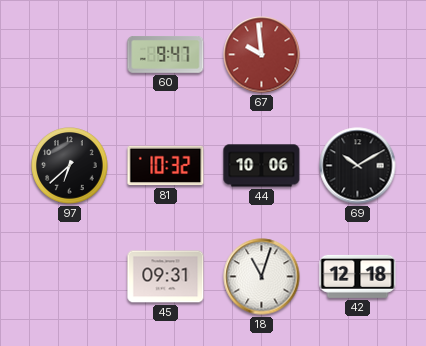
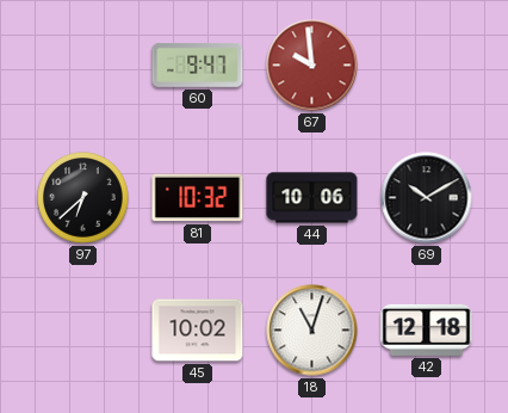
45: 09:31 -> 10:02 (198, 331)
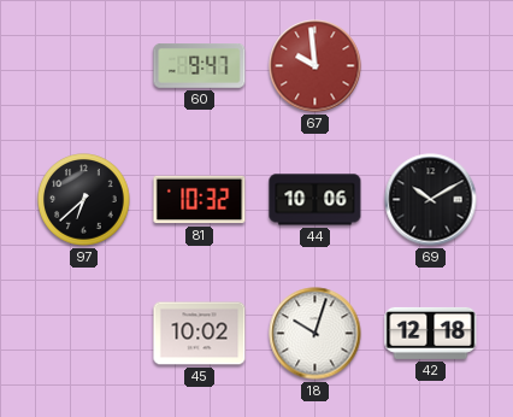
18: 11:03 -> 10:03 (316, 334)
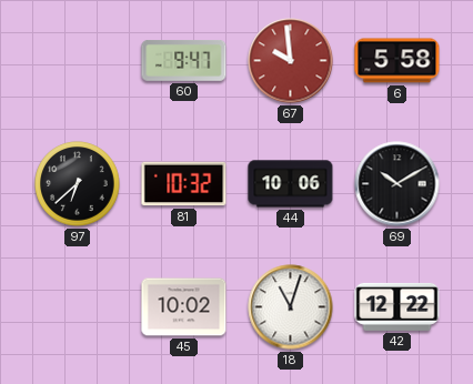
6: none -> 5:58 (397, 61)
18: 10:03 -> 11:03 (291, 307)
42: 12:18 -> 12:22 (397, 306)
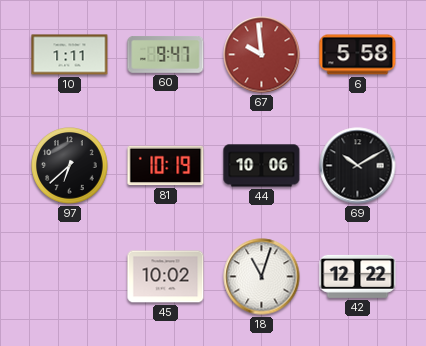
10: none -> 1:11 (70, 55)
81: 10:32 -> 10:19 (166, 166)
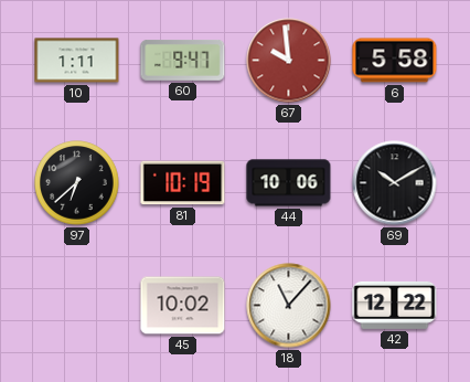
18: 11:03 -> 11:07 (289, 306)
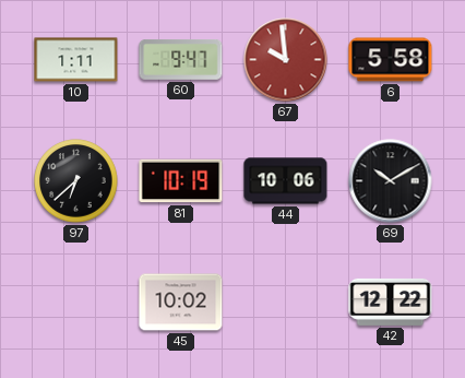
18: 11:07 -> none (289, 306)
